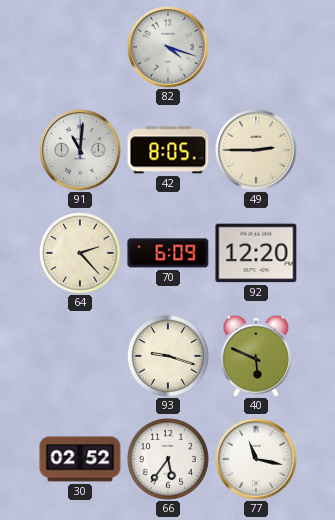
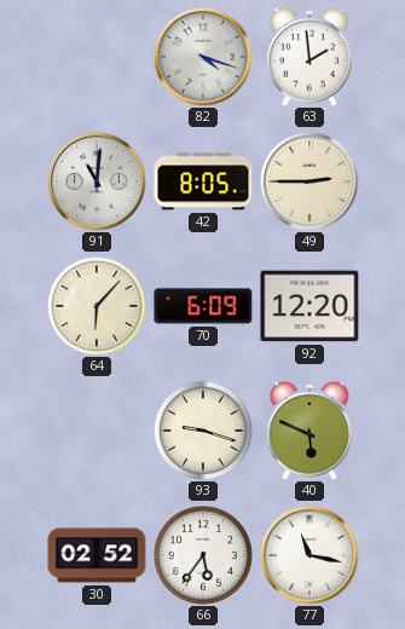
63: none -> 1:59 (309, 57)
64: 2:23 -> 6:07 (97, 306)
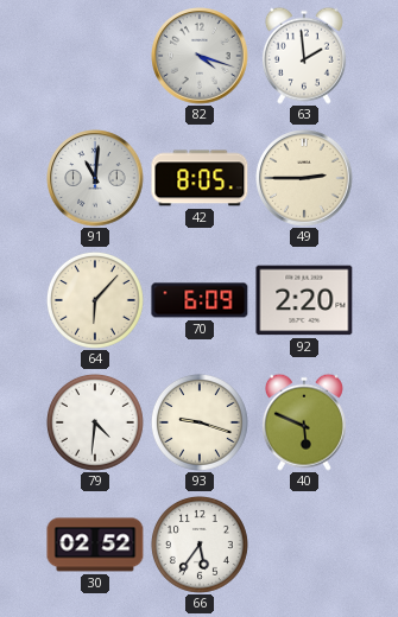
92: 12:20 -> 2:20 (304, 300)
79: none -> 4:31 (95, 422)
77: 11:17 -> none (309, 555)
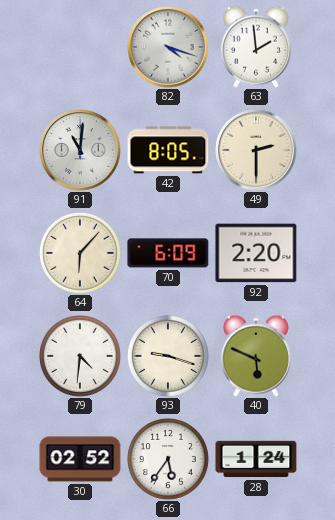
49: 2:45 -> 2:30 (256, 150)
28: none -> 1:24 (256, 459)
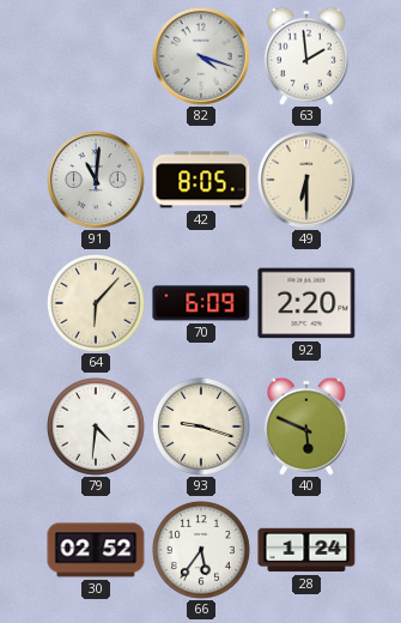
49: 2:30 -> 6:30 (306, 180)
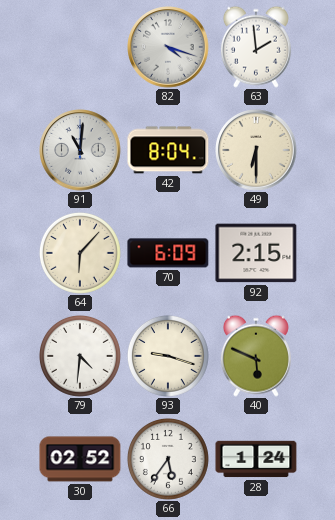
42: 8:05 -> 8:04 (168, 150)
92: 2:20 -> 2:15 (256, 253)
